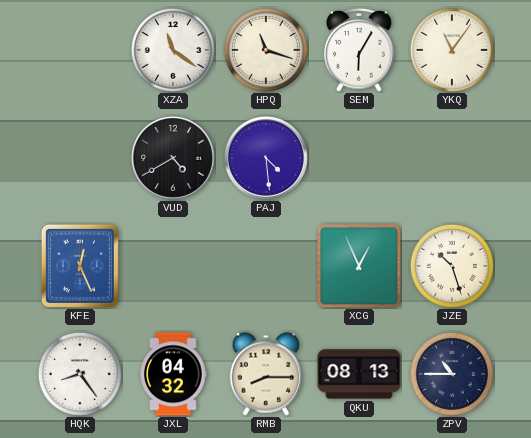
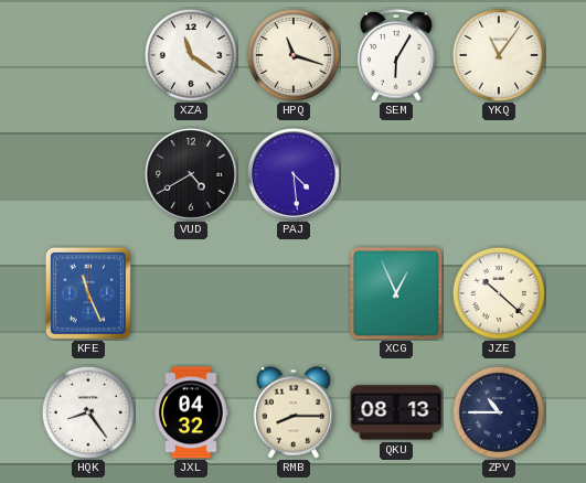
KFE: 12:26 -> 11:26 (88, 293)
JZE: 10:27 -> 10:22 (499, 293)
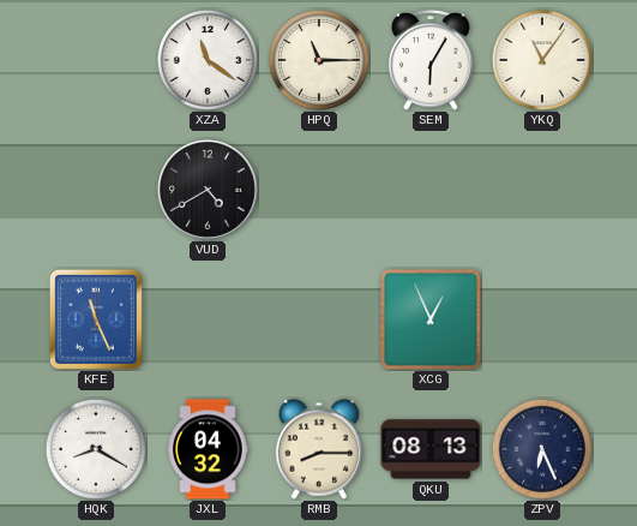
HPQ: 11:18 -> 11:15 (319, 60)
PAJ: 4:29 -> none (294, 174)
JZE: 10:22 -> none (499, 293)
HQK: 8:24 -> 8:20 (96, 449)
ZPV: 10:45 -> 6:26 (542, 449)
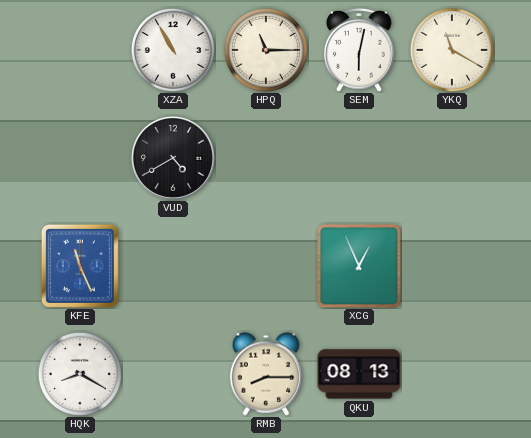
XZA: 11:21 -> 10:55 (173, 50)
SEM: 6:05 -> 6:02 (359, 51)
YKQ: 11:06 -> 11:20 (452, 50)
JXL: 04:32 -> none (208, 449)
ZPV: 6:26 -> none (542, 449)
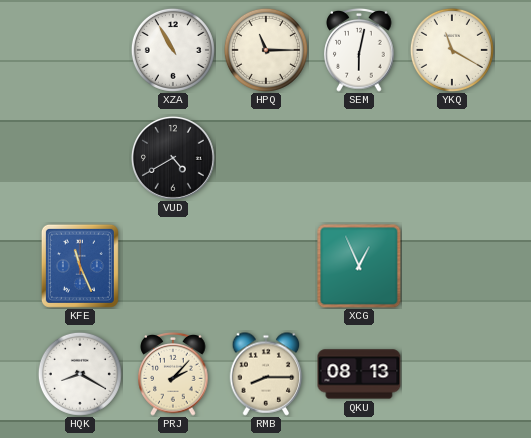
PRJ: none -> 2:07 (173, 375)
